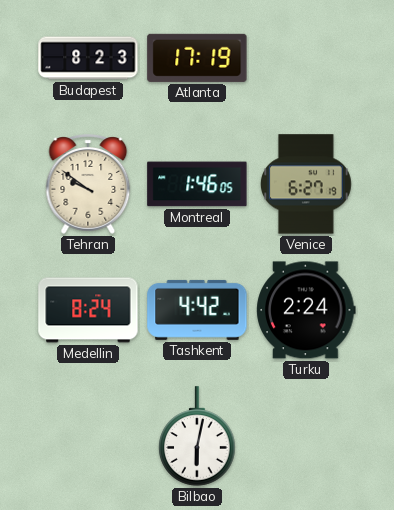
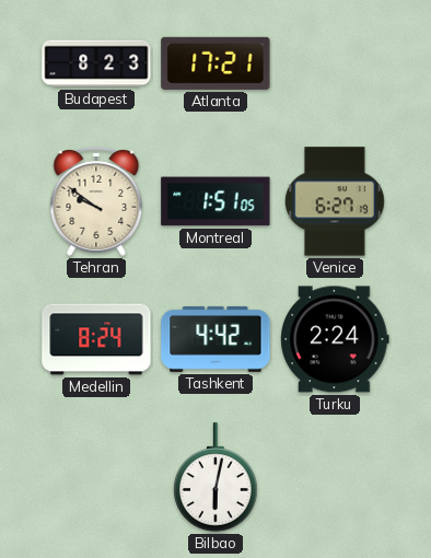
Atlanta: 17:19 -> 17:21 (215, 63)
Montreal: 1:46 -> 1:51 (215, 201)
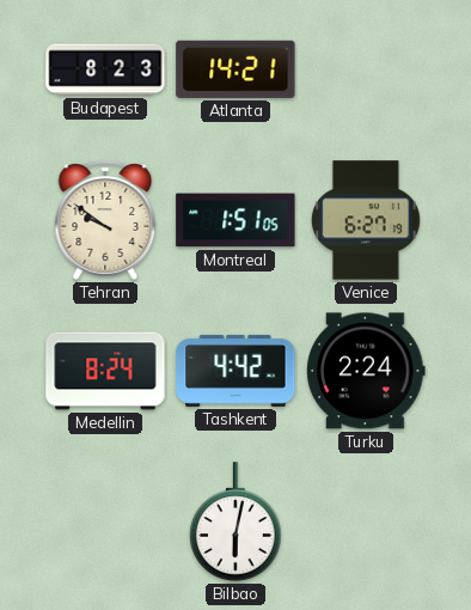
Atlanta: 17:21 -> 14:21 (235, 69)
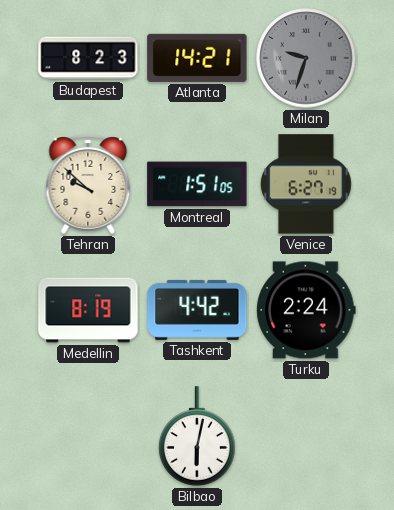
Milan: none -> 9:33 (306, 58)
Tehran: 9:51 -> 9:52 (88, 184)
Medellin: 8:24 -> 8:19 (88, 310)
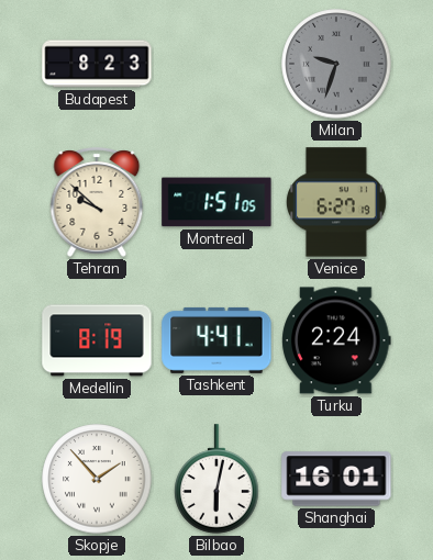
Atlanta: 14:21 -> none (197, 58)
Tashkent: 4:42 -> 4:41 (216, 340)
Skopje: none -> 1:53 (97, 479)
Shanghai: none -> 16:01 (336, 479)
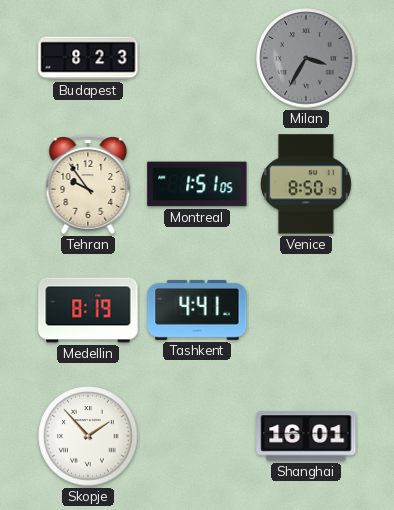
Milan: 9:33 -> 3:35 (306, 58)
Tehran: 9:52 -> 9:54 (88, 184)
Venice: 6:27 -> 8:50 (306, 184)
Turku: 2:24 -> none (336, 340)
Bilbao: 6:02 -> none (216, 479)
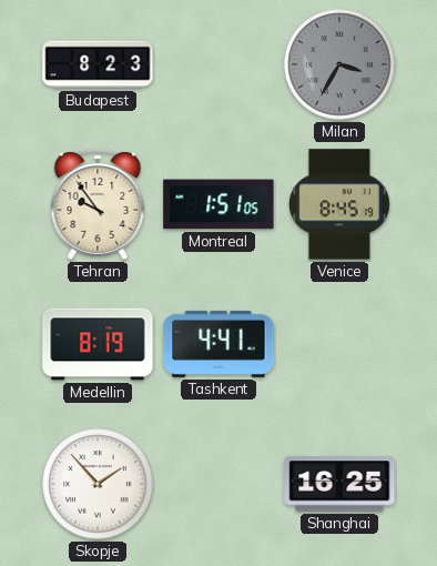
Venice: 8:50 -> 8:45 (339, 204)
Shanghai: 16:01 -> 16:25 (339, 484)
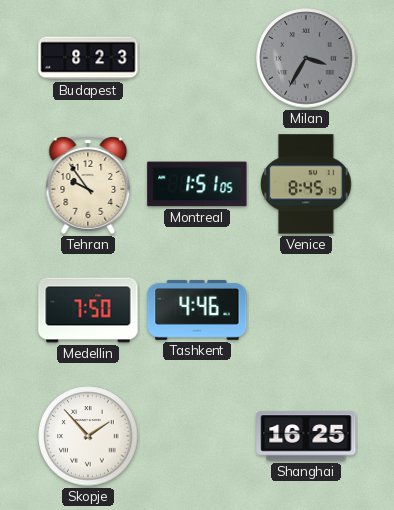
Medellin: 8:19 -> 7:50 (88, 310)
Tashkent: 4:41 -> 4:46 (197, 310)
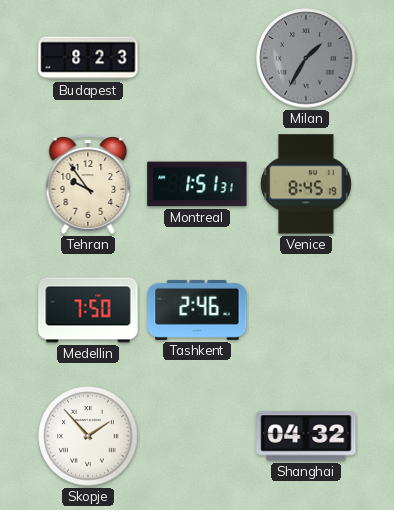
Milan: 3:35 -> 1:35 (306, 58)
Montreal: 1:51:05 -> 1:51:31 (197, 184)
Tashkent: 4:46 -> 2:46 (197, 310)
Shanghai: 16:25 -> 04:32 (306, 436)
